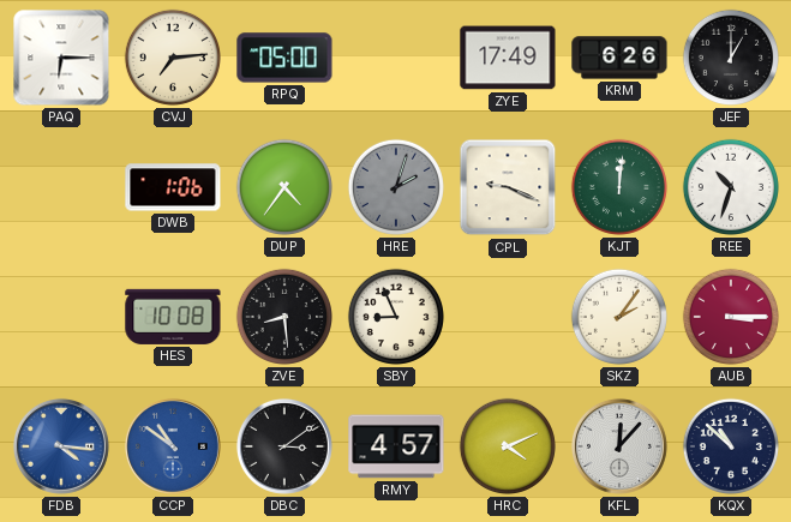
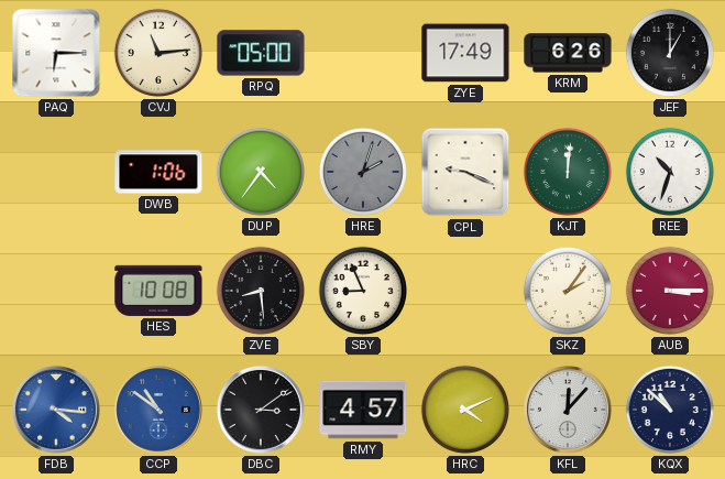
CVJ: 7:14 -> 11:14 (158, 53)
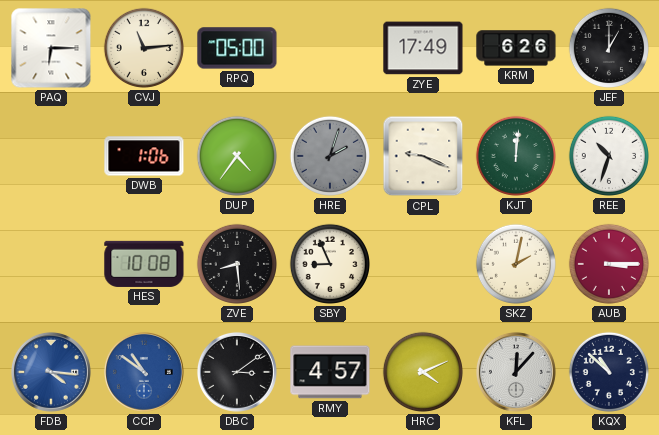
SKZ: 2:06 -> 2:02 (516, 264)
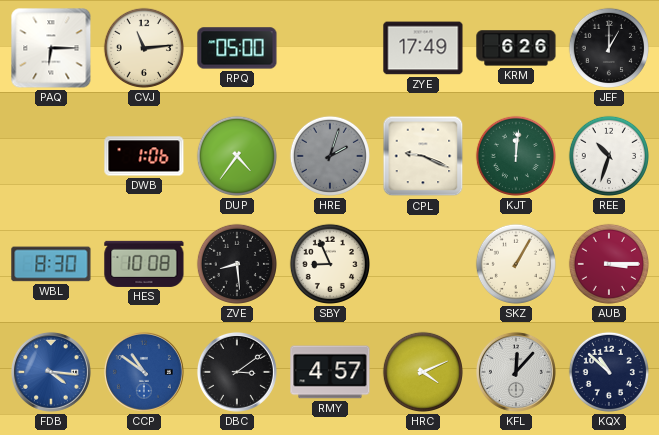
WBL: none -> 8:30 (51, 264)
SKZ: 2:02 -> 1:05 (516, 264)
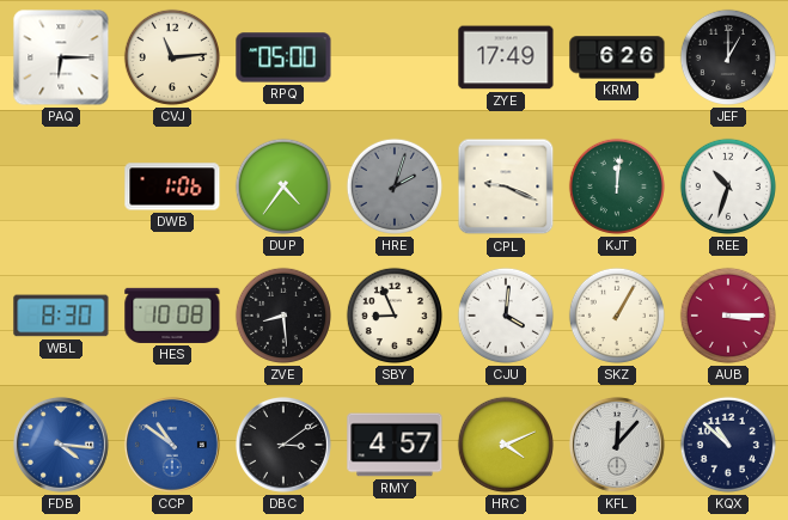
CJU: none -> 4:01 (506, 316)
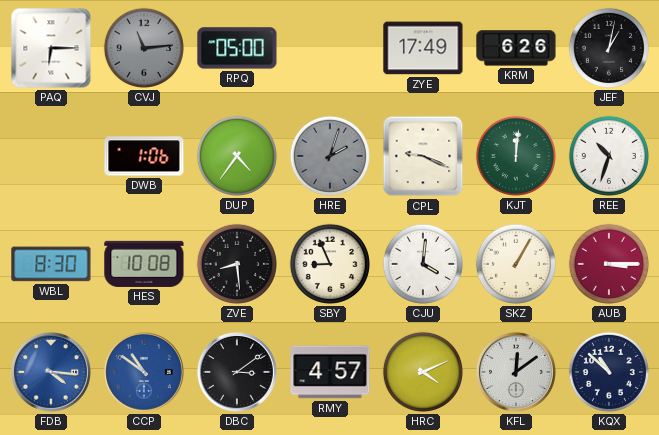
CVJ dial: cream -> grey (144, 48)
JEF: 1:00 -> 1:02 (609, 48)
KFL: 12:07 -> 12:09 (516, 372)
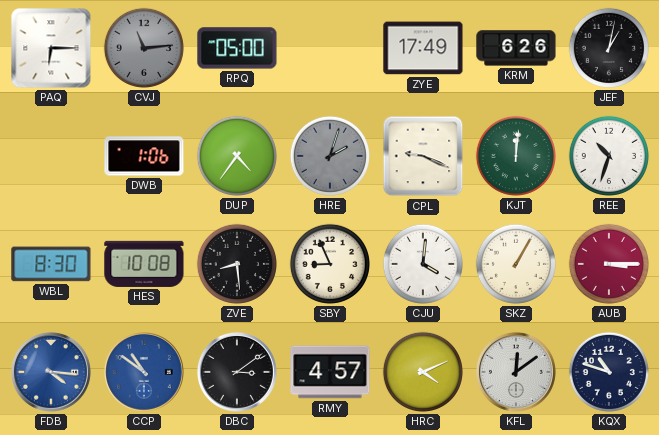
KQX: 10:52 -> 10:48 (609, 372)
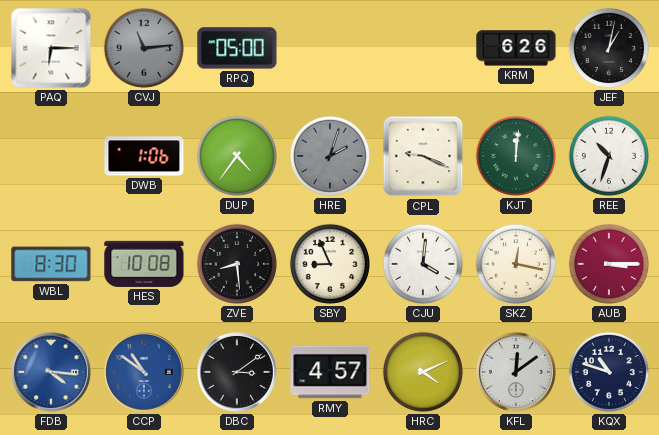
ZYE: 17:49 -> none (423, 48)
SKZ: 1:05 -> 12:17 (516, 264)
